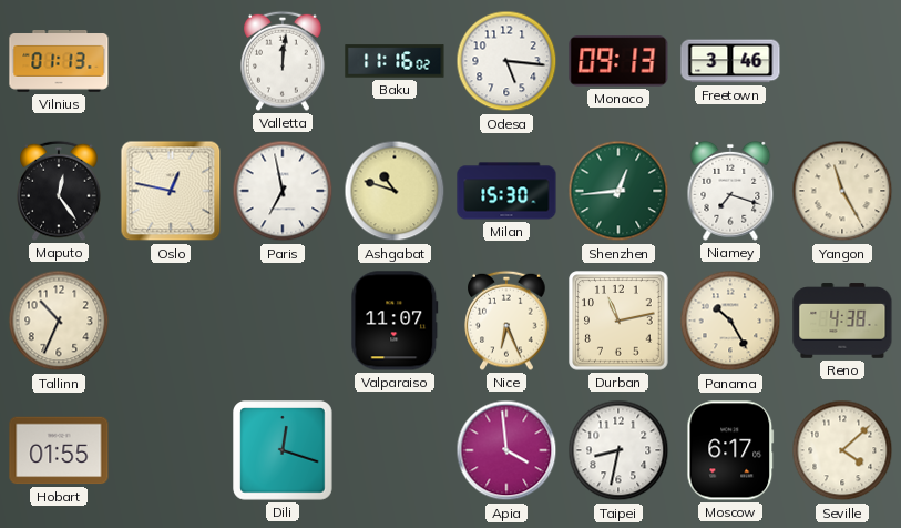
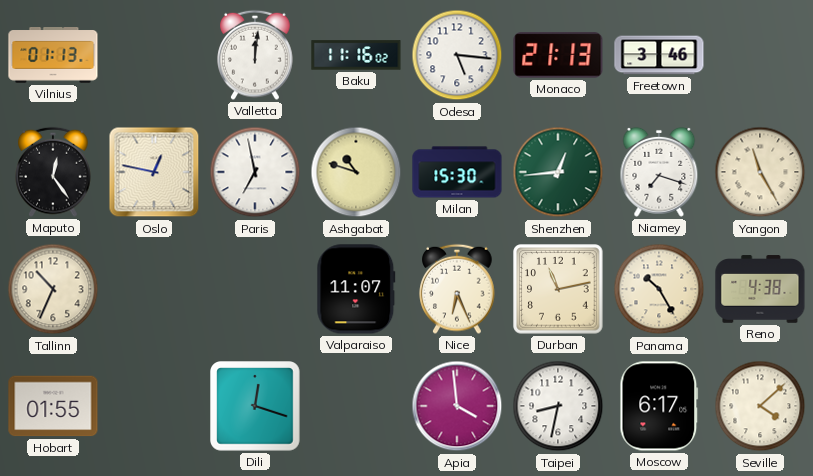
Monaco: 09:13 -> 21:13 (558, 55)
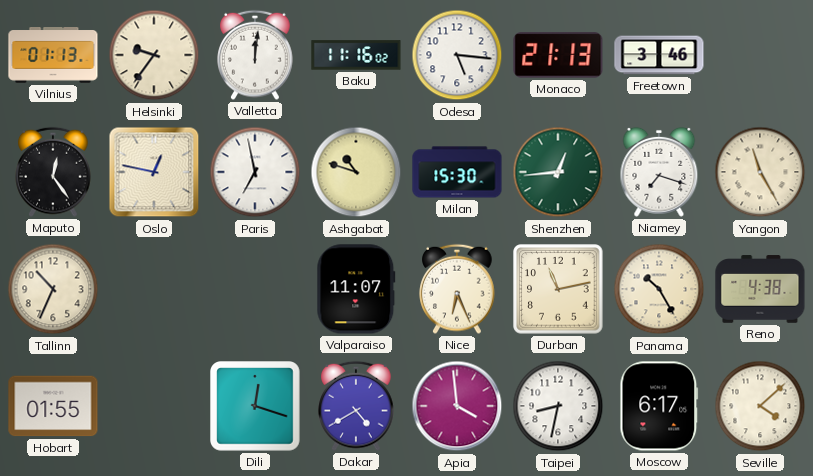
Helsinki: none -> 9:36 (154, 55)
Dakar: none -> 4:40 (356, 406)
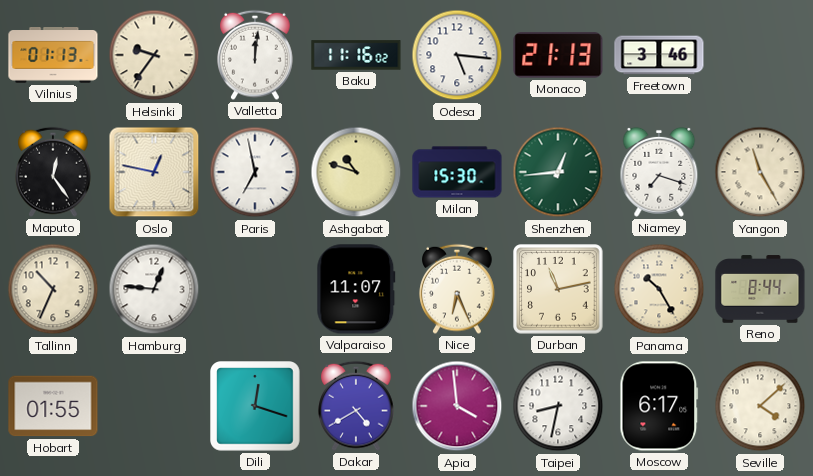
Hamburg: none -> 12:46 (154, 289)
Reno: 4:38 -> 8:44 (760, 289)
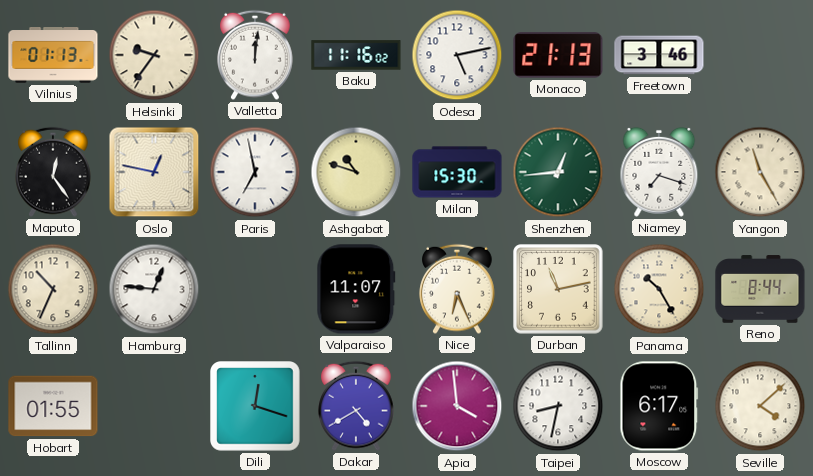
Odesa: 5:16 -> 5:13 (457, 55)
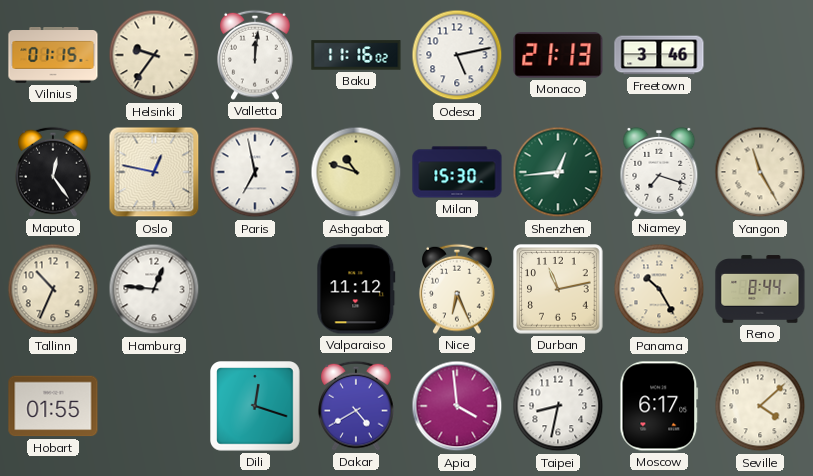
Vilnius: 01:13 -> 01:15 (53, 56)
Valparaiso: 11:07 -> 11:12 (356, 289)
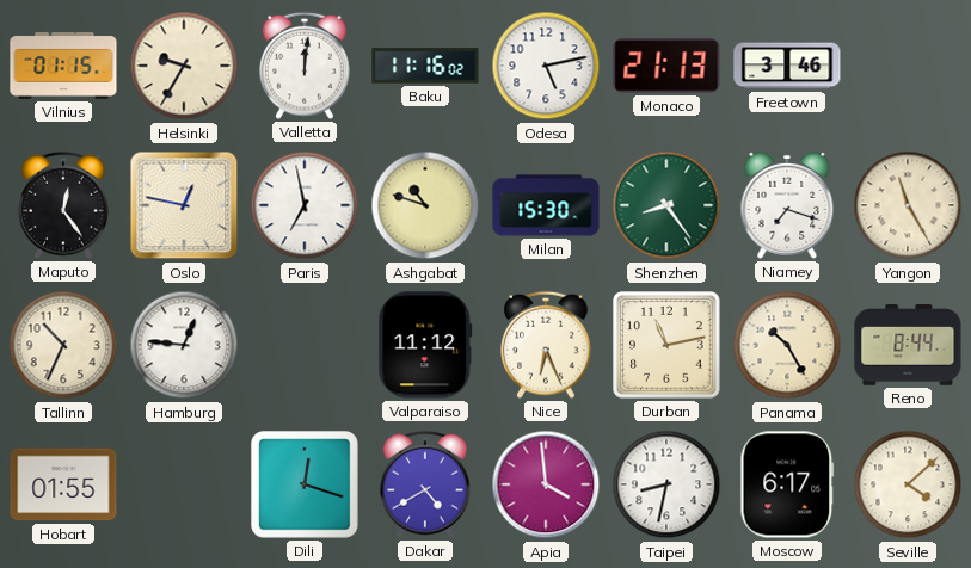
Helsinki: 9:36 -> 9:35 (184, 66)
Shenzhen: 12:44 -> 8:24 (666, 205)
